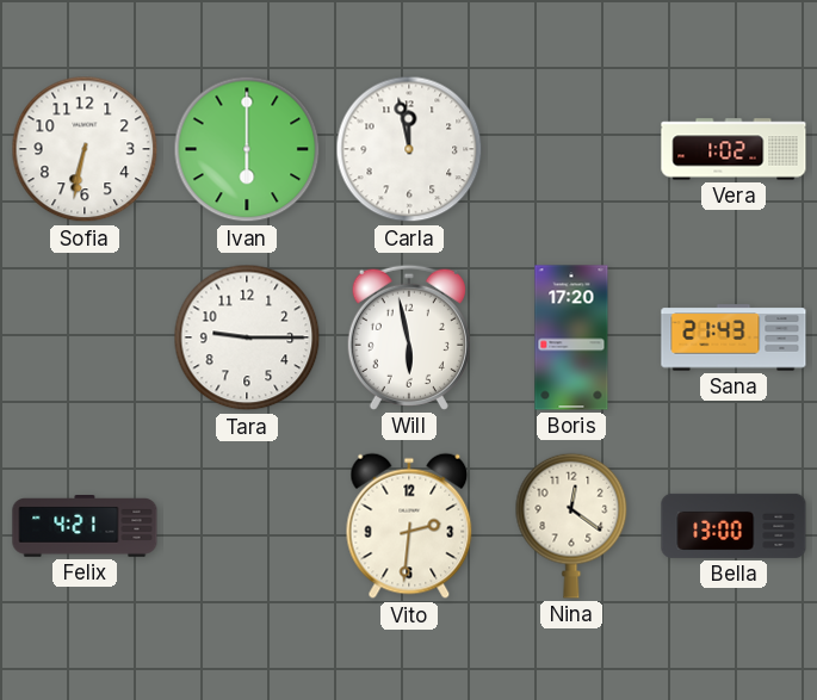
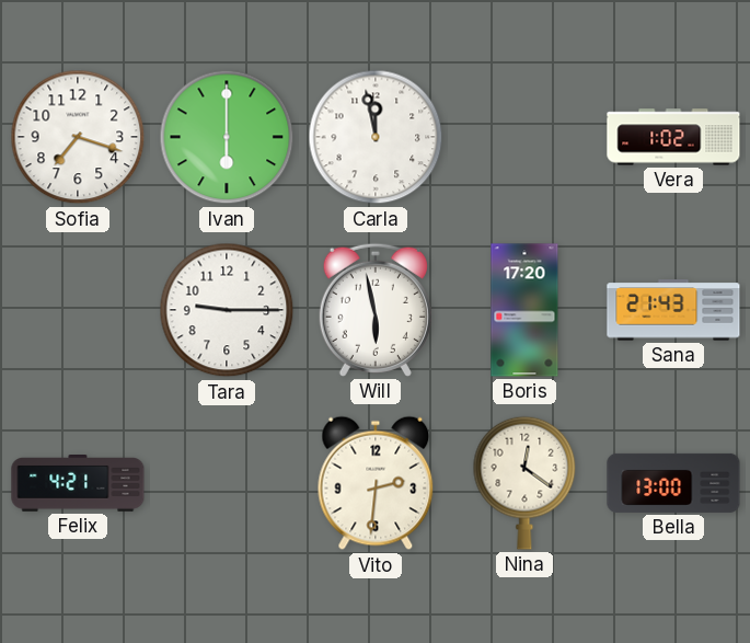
Sofia: 6:32 -> 7:18 (78, 137)
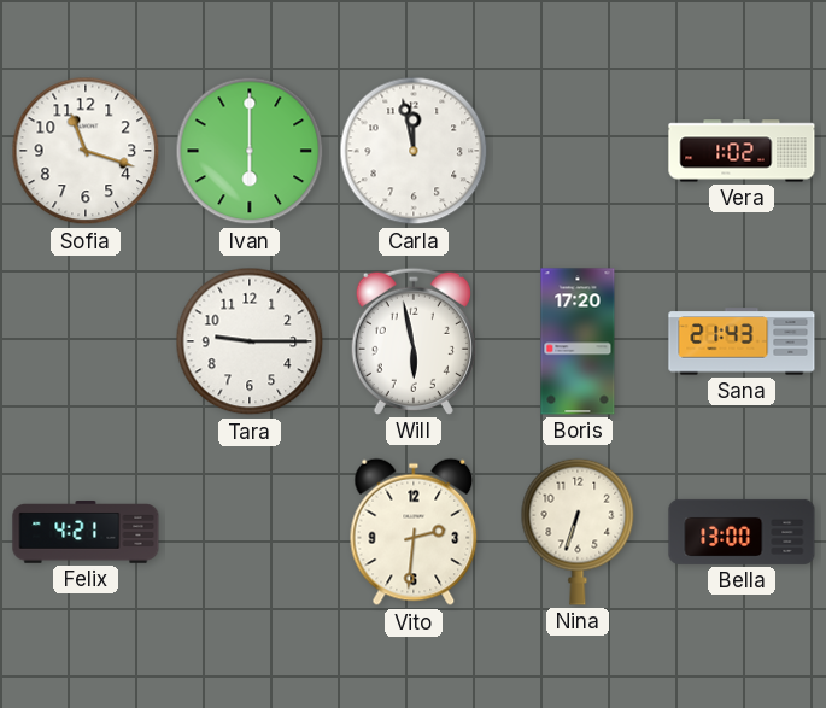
Sofia: 7:18 -> 11:18 (86, 151)
Nina: 12:21 -> 6:33 (578, 532)
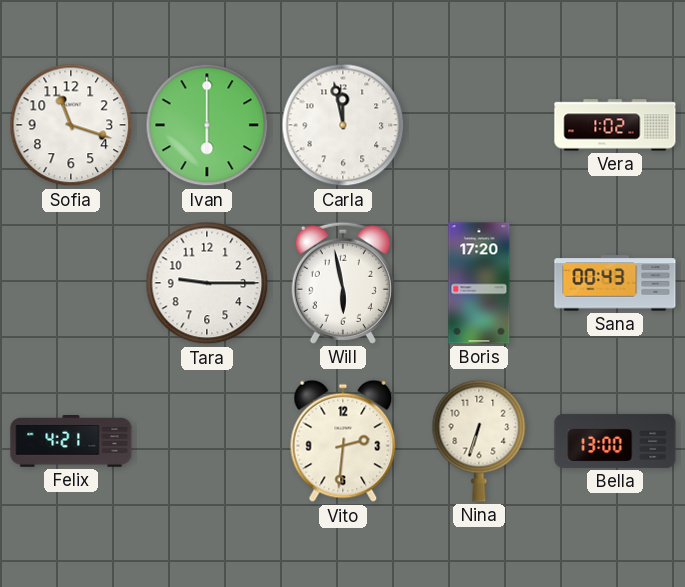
Sana: 21:43 -> 00:43 (615, 283)
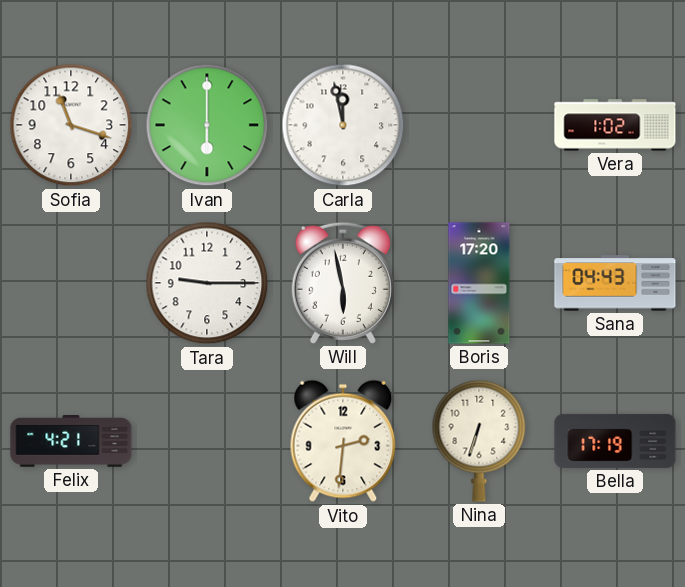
Sana: 00:43 -> 04:43 (615, 283)
Bella: 13:00 -> 17:19 (615, 441)
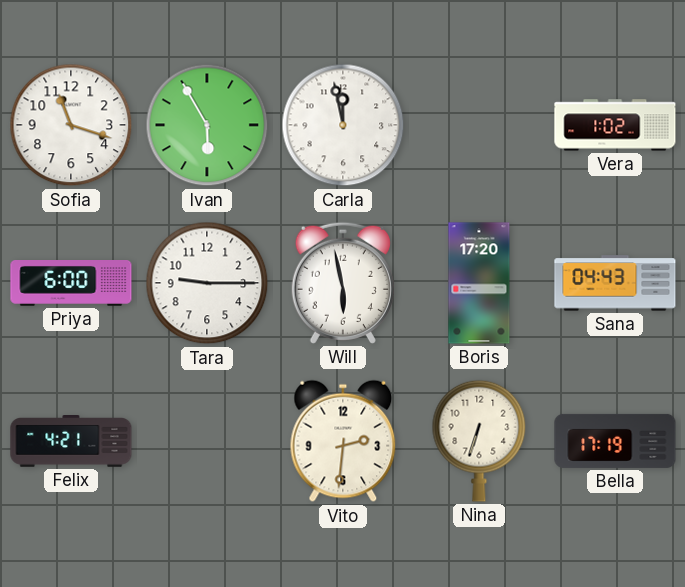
Ivan: 6:00 -> 5:55 (207, 125)
Priya: none -> 6:00 (71, 284)
